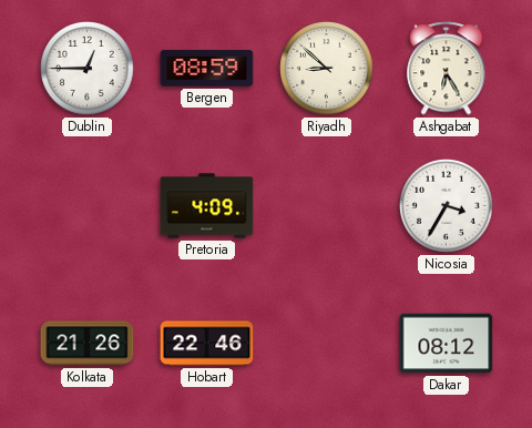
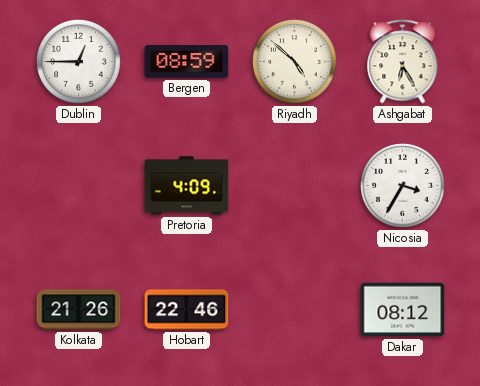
Riyadh: 8:52 -> 4:52 (295, 62)
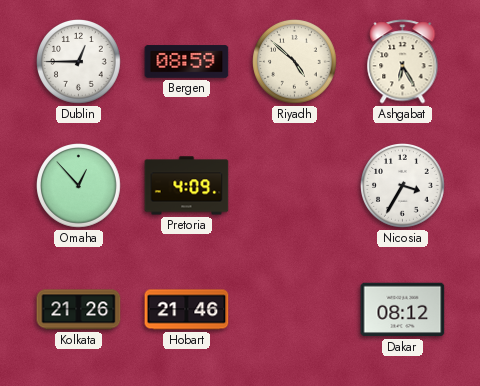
Omaha: none -> 12:53 (79, 186)
Hobart: 22:46 -> 21:46 (187, 310)
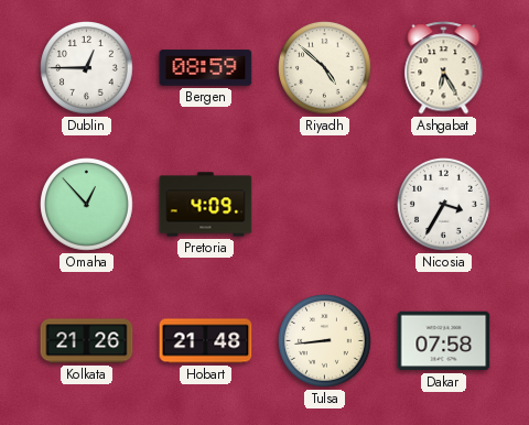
Hobart: 21:46 -> 21:48 (206, 341)
Tulsa: none -> 8:44 (325, 341)
Dakar: 08:12 -> 07:58 (444, 341)
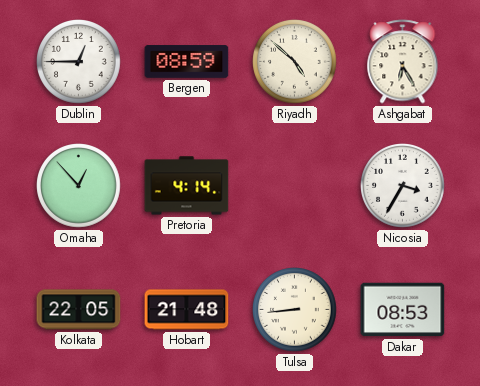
Pretoria: 4:09 -> 4:14 (187, 186)
Kolkata: 21:26 -> 22:05 (79, 310)
Dakar: 07:58 -> 08:53 (403, 310)
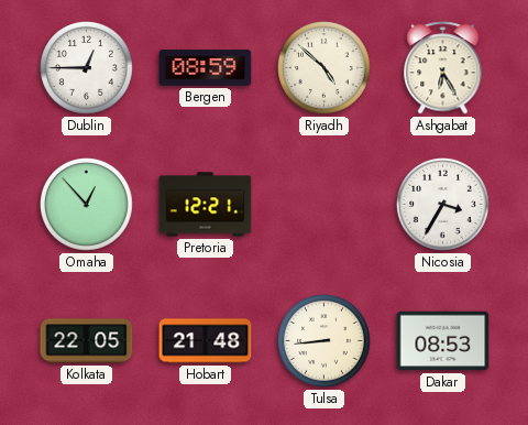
Pretoria: 4:14 -> 12:21 (206, 205)
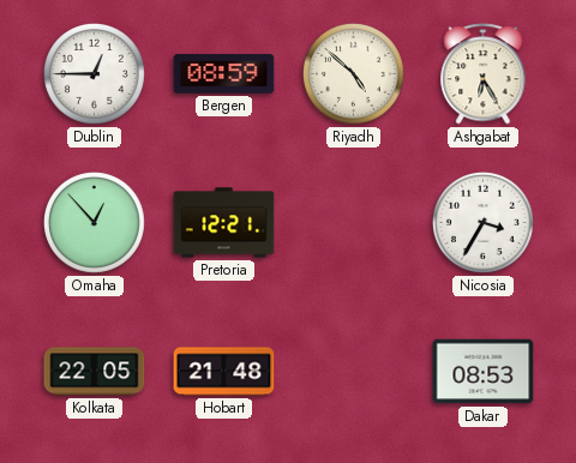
Tulsa: 8:44 -> none (324, 341)
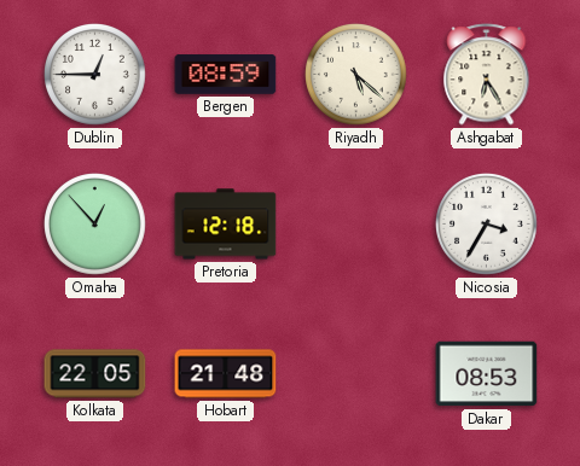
Riyadh: 4:52 -> 5:22 (356, 75)
Pretoria: 12:21 -> 12:18 (226, 225)
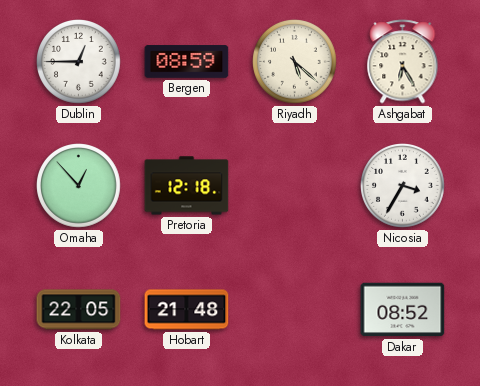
Dakar: 08:53 -> 08:52 (403, 310)
